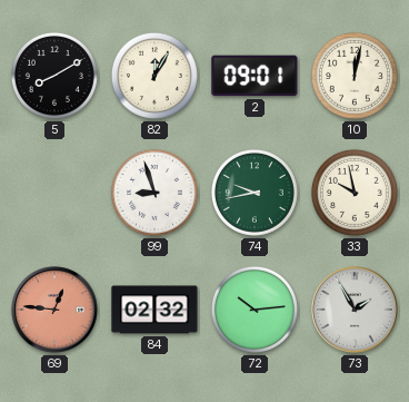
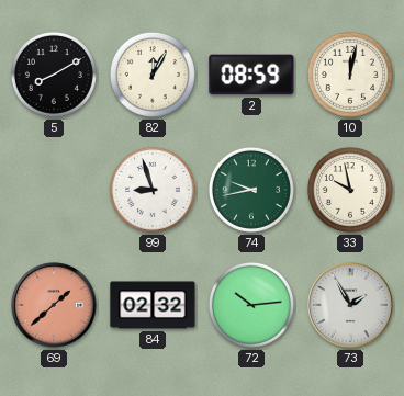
2: 09:01 -> 08:59 (251, 75)
69: 12:46 -> 1:38 (54, 305)
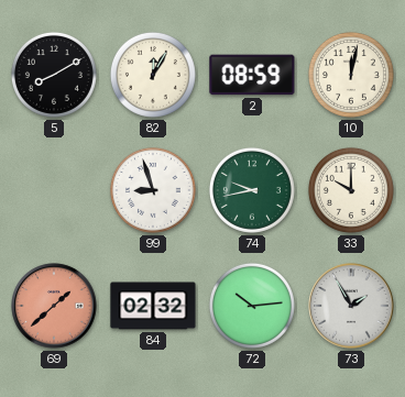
33: 9:58 -> 10:00 (351, 190)
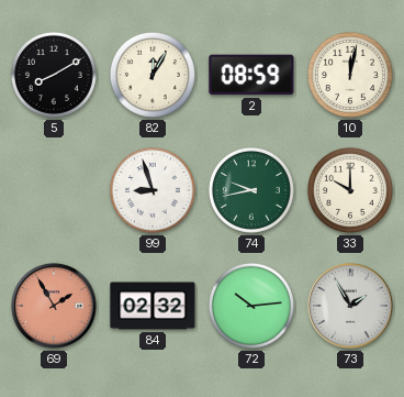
69: 1:38 -> 1:55 (54, 306)
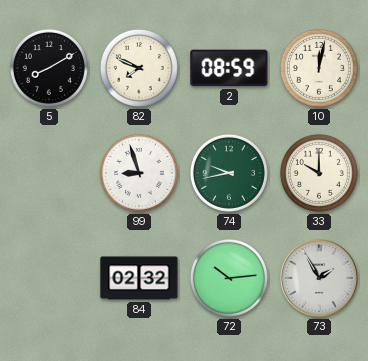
82: 12:05 -> 7:49 (139, 68)
69: 1:55 -> none (54, 306)
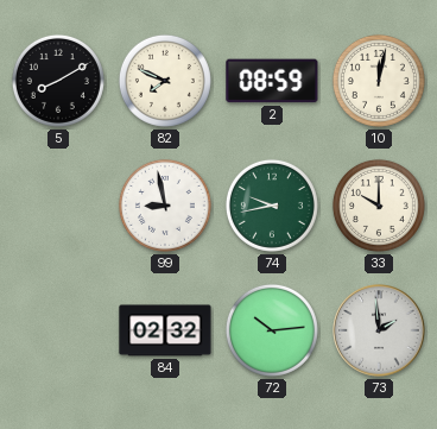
99: 8:57 -> 8:58 (165, 206)
73: 1:55 -> 1:59 (379, 330)
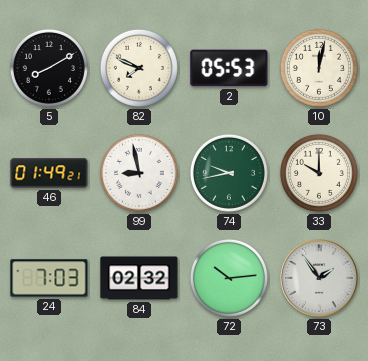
2: 08:59 -> 05:53 (229, 68)
46: none -> 01:49 (49, 173)
24: none -> 7:03 (49, 278)
73: 1:59 -> 1:54 (319, 278)
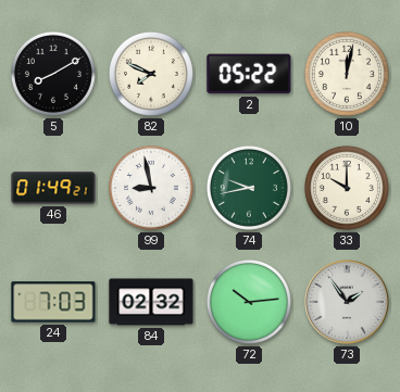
2: 05:53 -> 05:22 (249, 74)
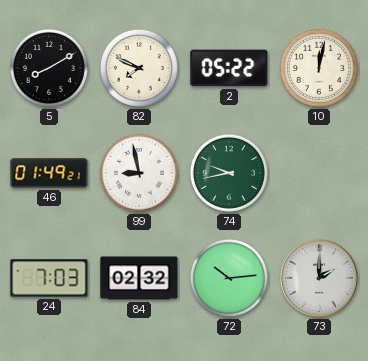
33: 10:00 -> none (347, 188)
73: 1:54 -> 2:00 (319, 278)
